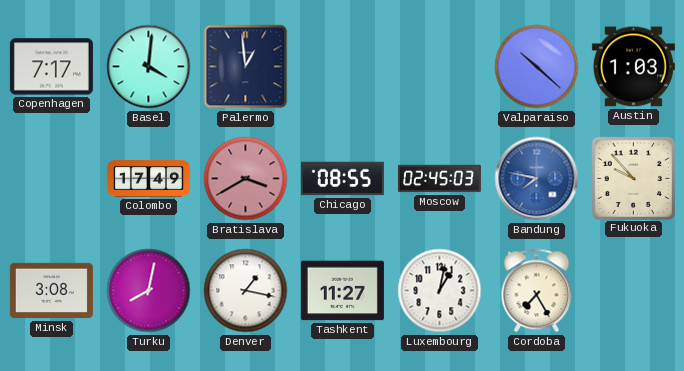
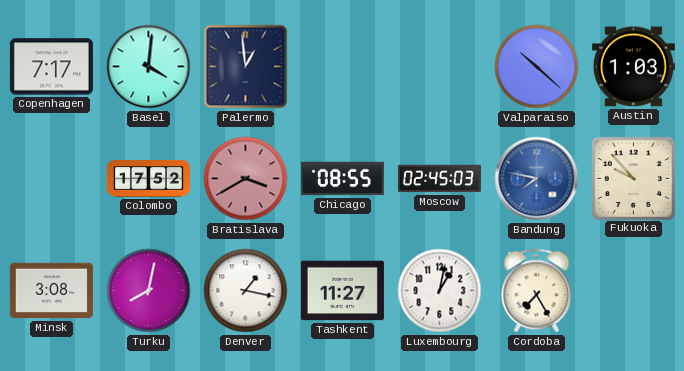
Colombo: 17:49 -> 17:52 (148, 179)
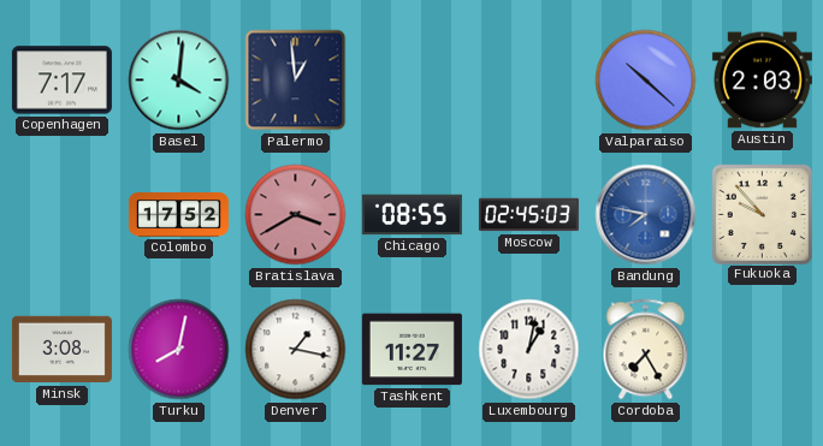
Austin: 1:03 -> 2:03 (762, 81)
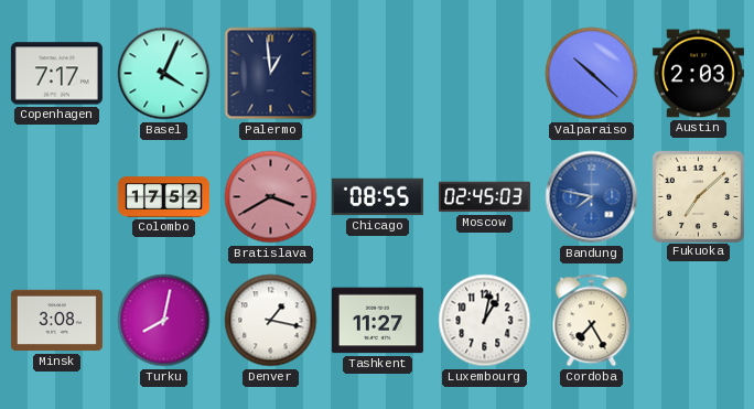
Basel: 4:01 -> 4:04 (164, 74)
Fukuoka: 9:53 -> 7:08 (698, 196)
